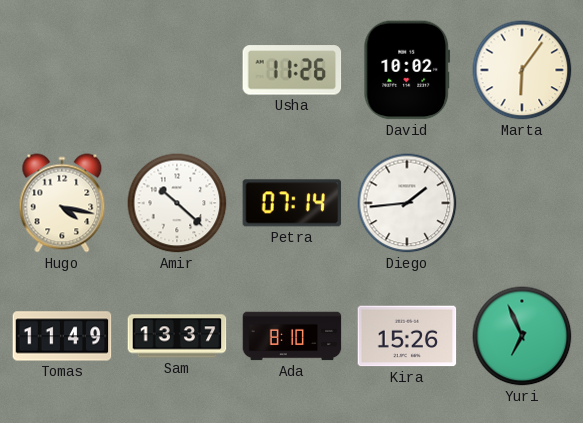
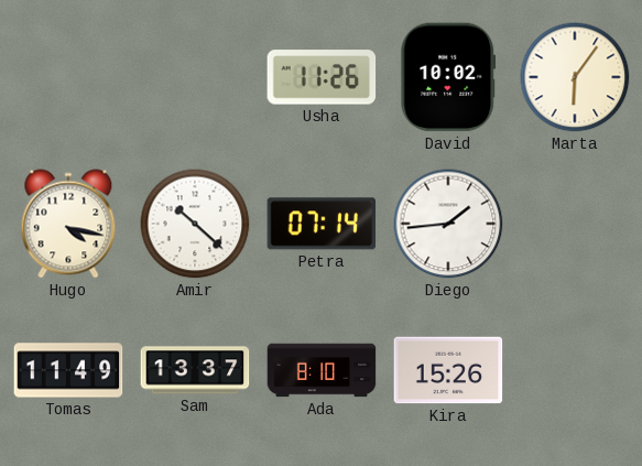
Yuri: 6:56 -> none (522, 336)
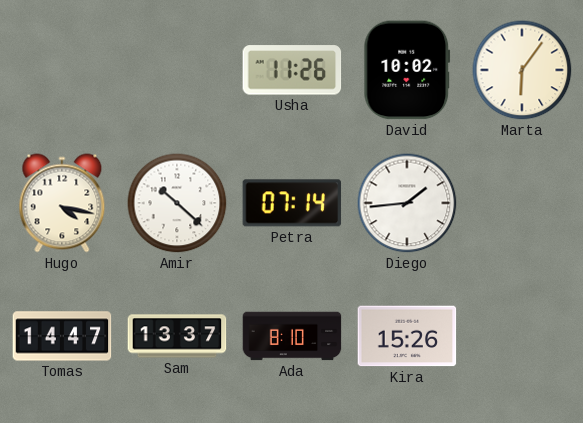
Tomas: 11:49 -> 14:47 (62, 336)
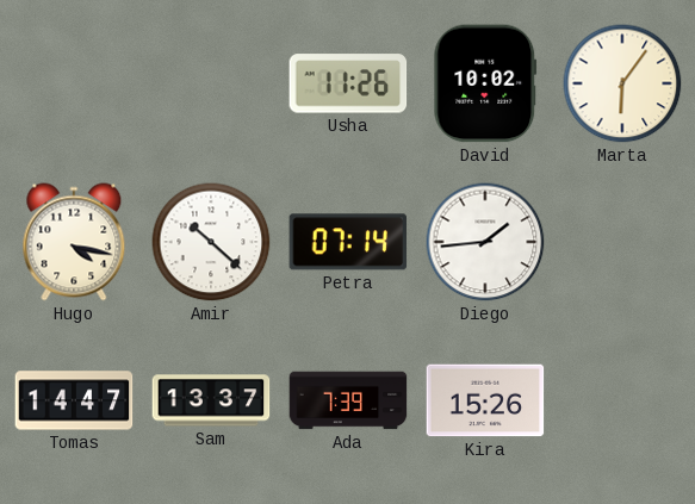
Ada: 8:10 -> 7:39 (348, 400)
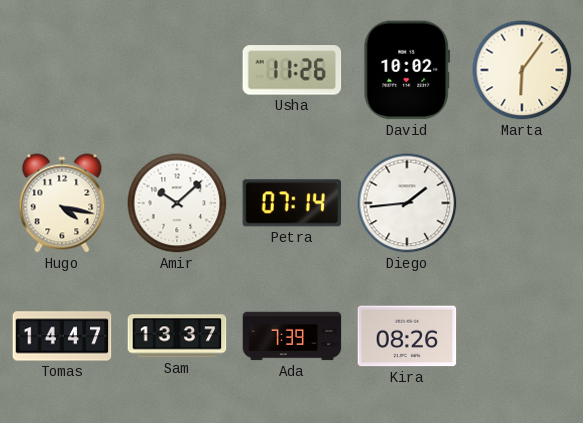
Amir: 10:22 -> 10:08 (177, 203)
Kira: 15:26 -> 08:26 (407, 336)
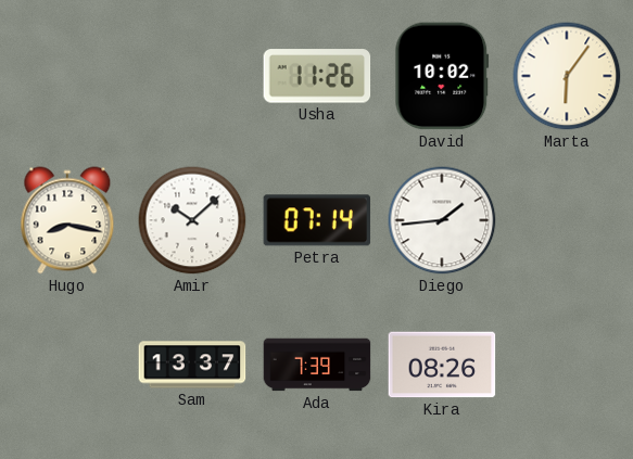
Hugo: 4:17 -> 8:17 (67, 220)
Tomas: 14:47 -> none (62, 336)
